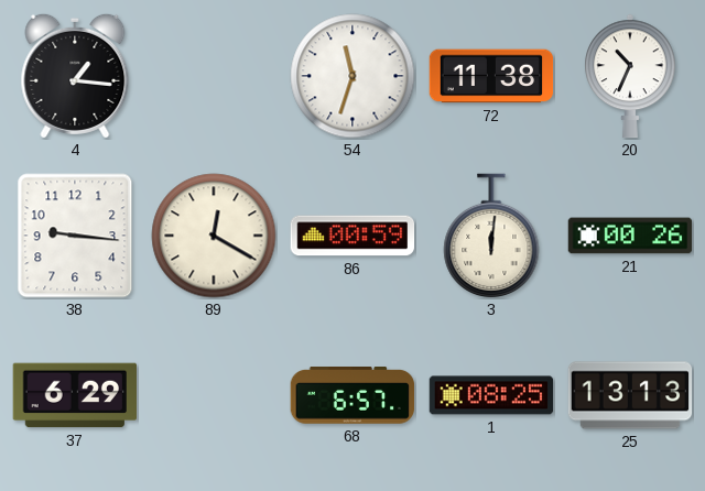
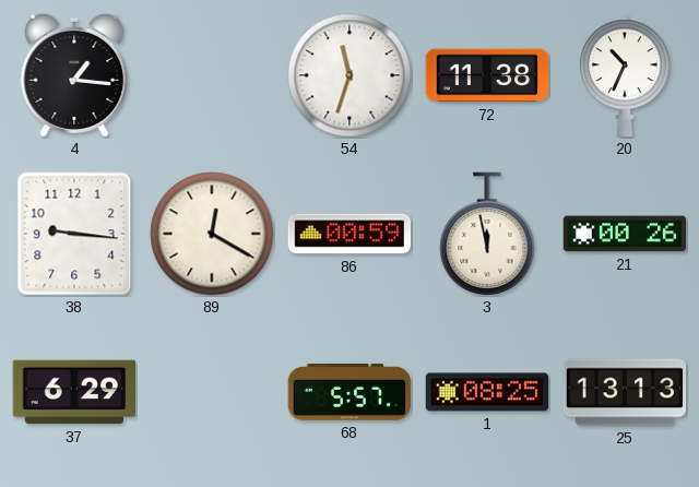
3: 12:01 -> 11:58 (487, 234)
68: 6:57 -> 5:57 (349, 393)
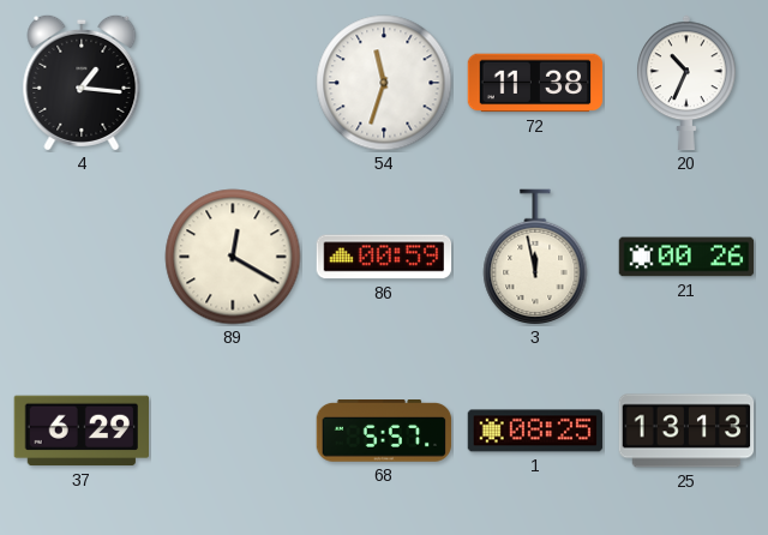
38: 9:16 -> none (74, 234)
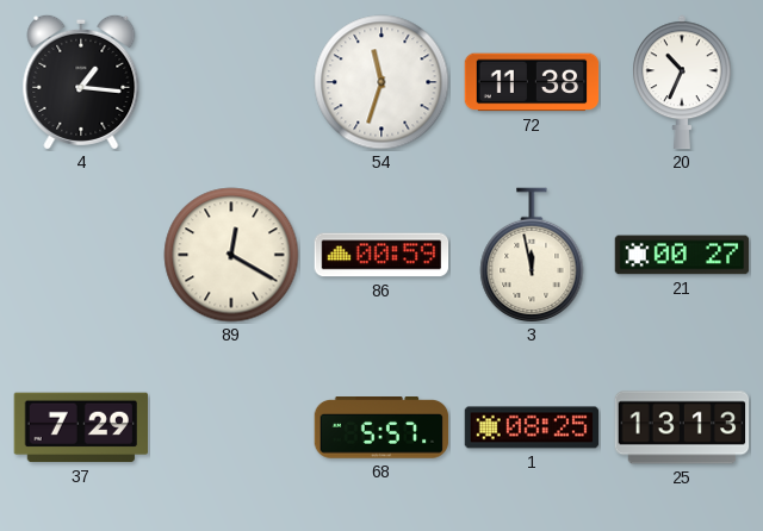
21: 00:26 -> 00:27 (682, 255)
37: 6:29 -> 7:29 (81, 427)
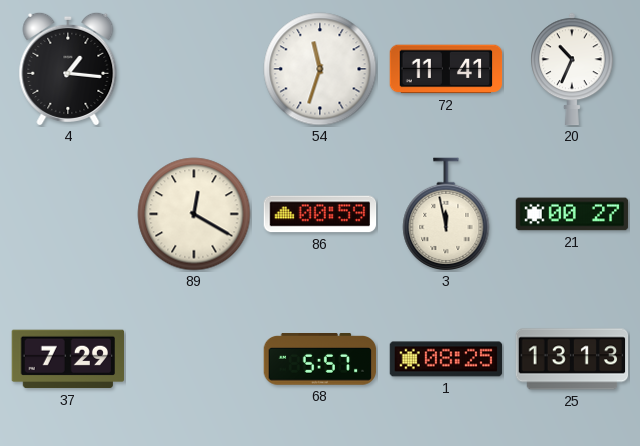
72: 11:38 -> 11:41 (446, 69)
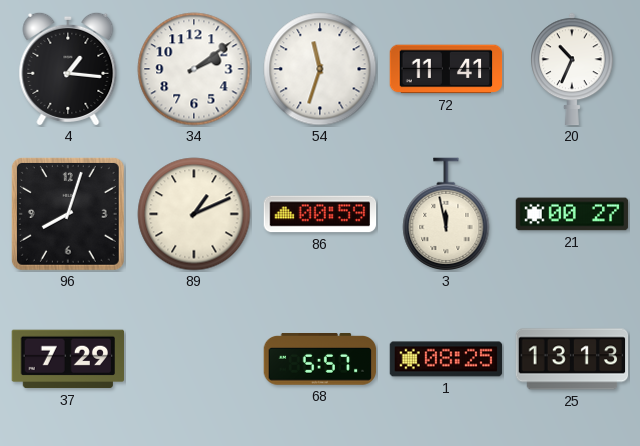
34: none -> 2:09 (194, 69)
96: none -> 8:03 (68, 214)
89: 12:20 -> 1:11 (194, 214)
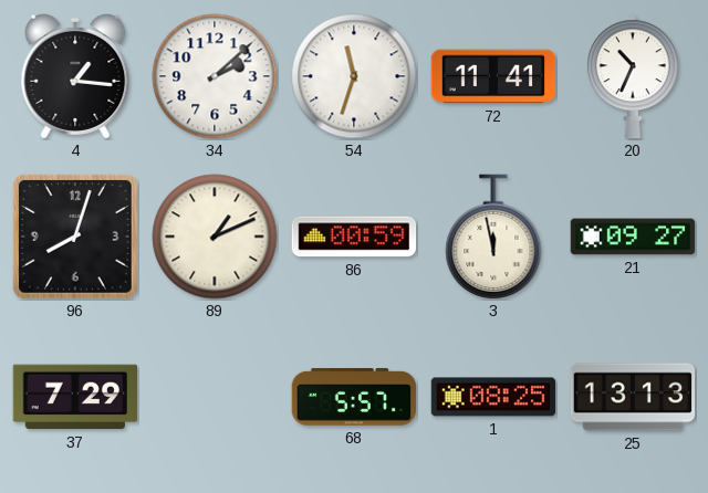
34: 2:09 -> 2:08 (215, 76)
21: 00:27 -> 09:27 (633, 237)
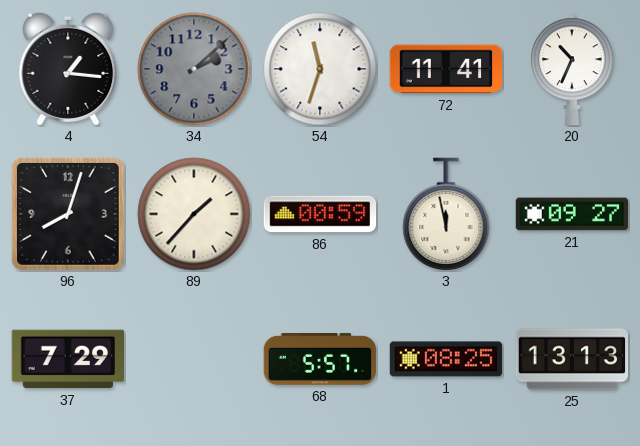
34 dial: white -> grey (194, 69)
89: 1:11 -> 1:37 (194, 214)
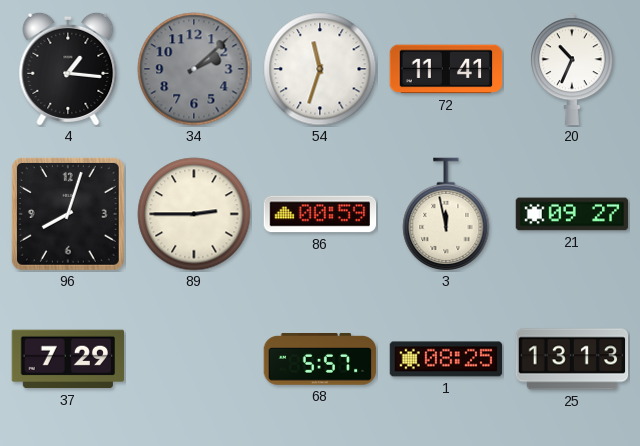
89: 1:37 -> 2:45 (194, 214)
